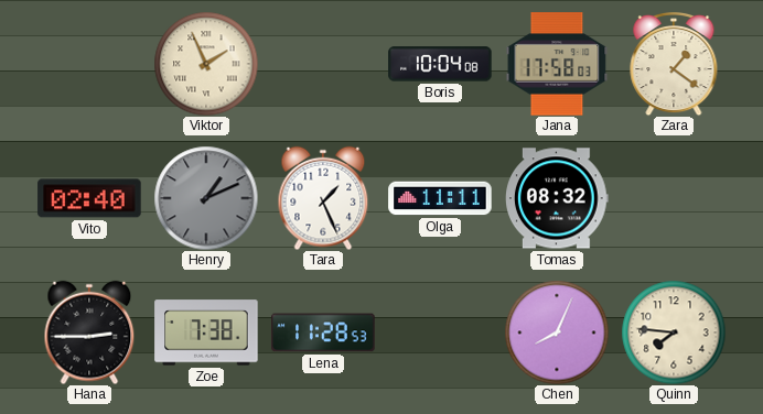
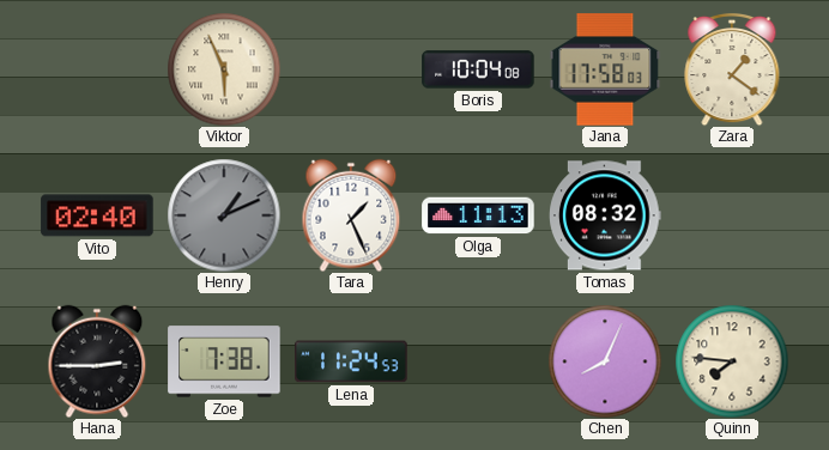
Viktor: 1:56 -> 5:56 (224, 69)
Olga: 11:11 -> 11:13 (478, 215)
Lena: 11:28 -> 11:24 (351, 361)
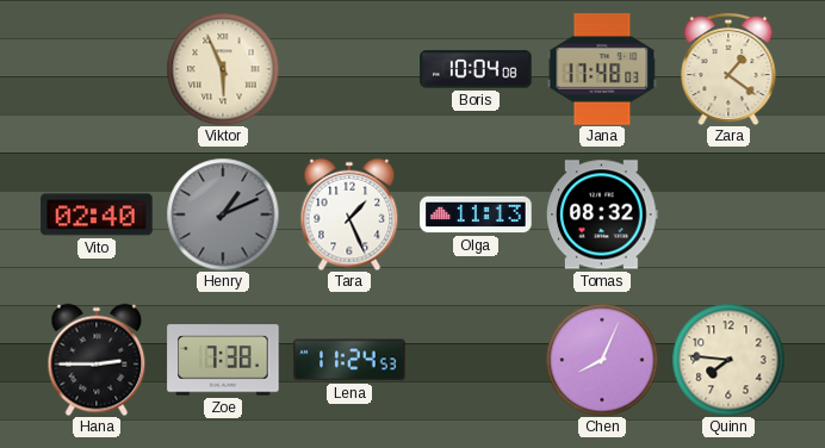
Jana: 17:58 -> 17:48 (602, 69)
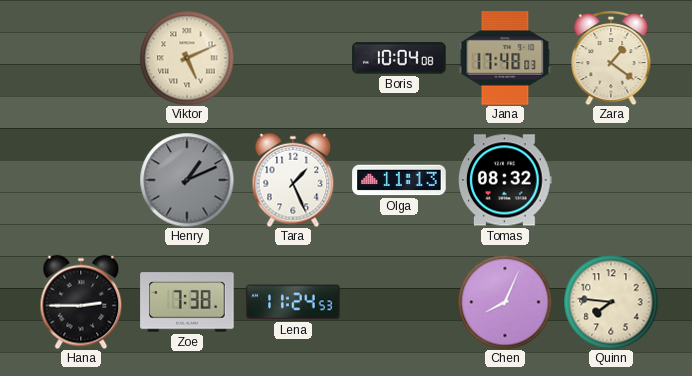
Viktor: 5:56 -> 5:11 (187, 58)
Vito: 02:40 -> none (97, 214)
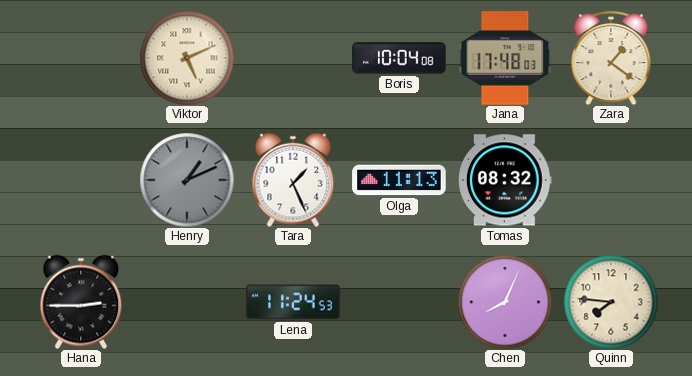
Zoe: 7:38 -> none (187, 302)
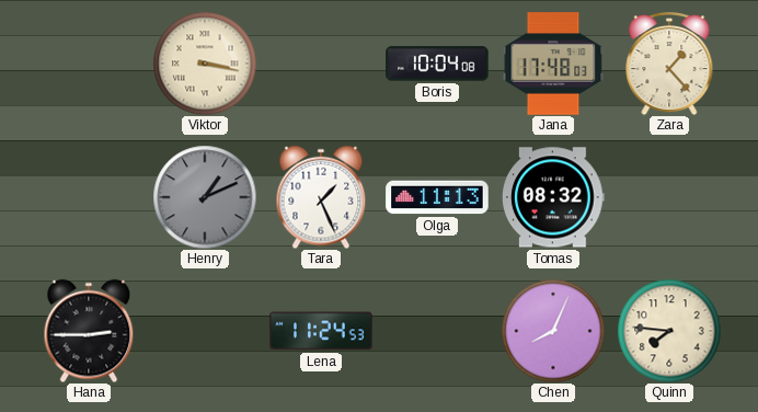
Viktor: 5:11 -> 3:17 (205, 64)
Zara: 1:21 -> 1:23 (669, 64)
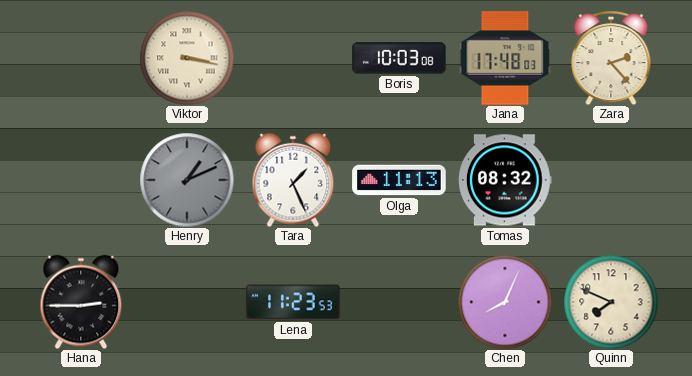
Boris: 10:04 -> 10:03 (399, 58)
Zara: 1:23 -> 2:23 (611, 58)
Lena: 11:24 -> 11:23 (293, 302)
Quinn: 7:46 -> 7:49 (611, 302)
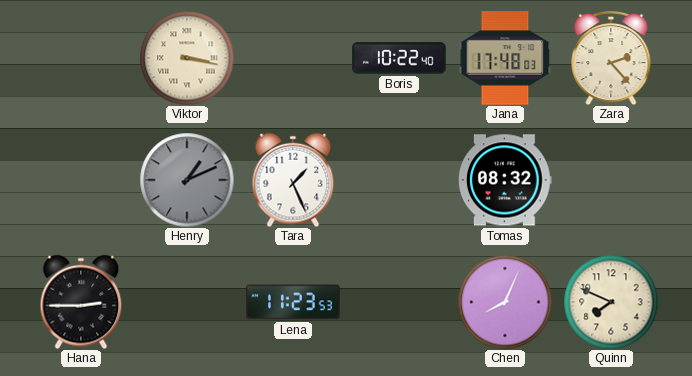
Boris: 10:03 -> 10:22 (399, 58)
Olga: 11:13 -> none (399, 180)
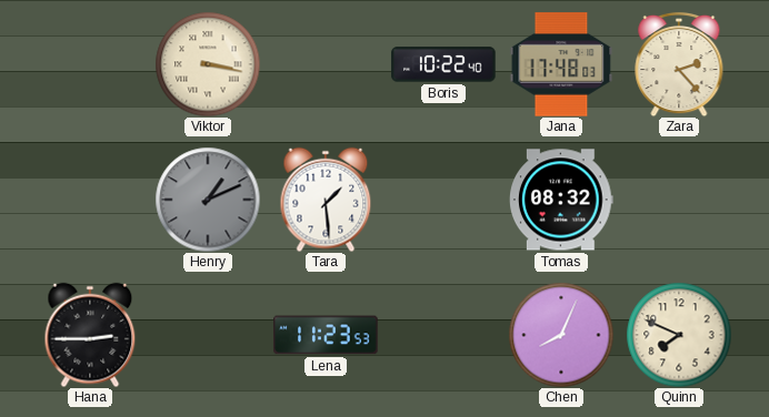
Tara: 1:26 -> 1:29 (326, 200)
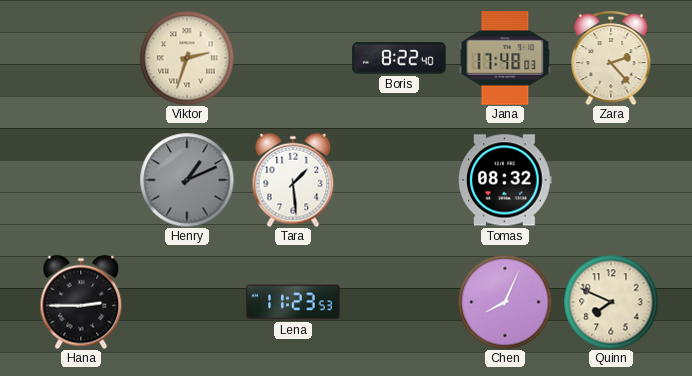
Viktor: 3:17 -> 2:33 (187, 58)
Boris: 10:22 -> 8:22 (399, 58)
